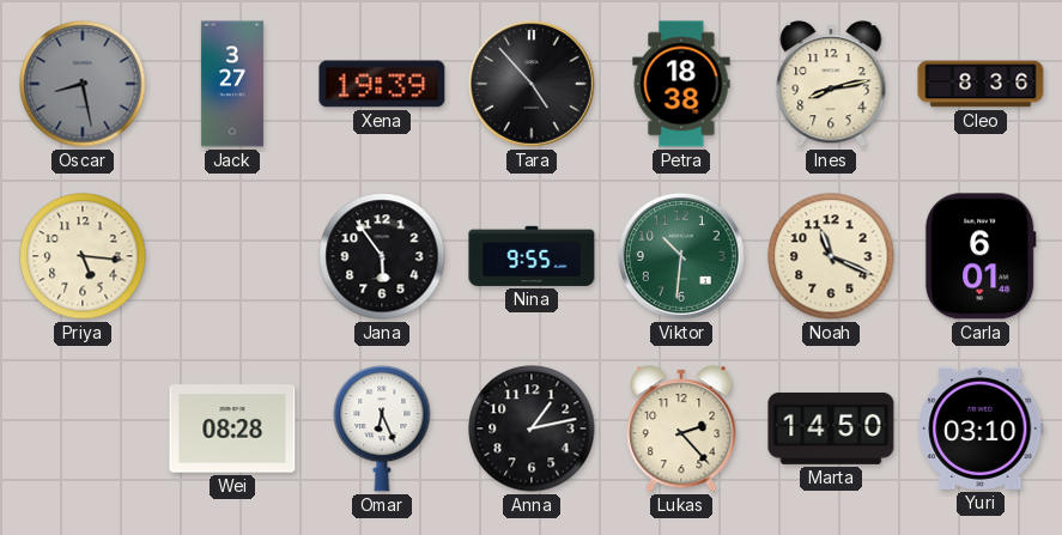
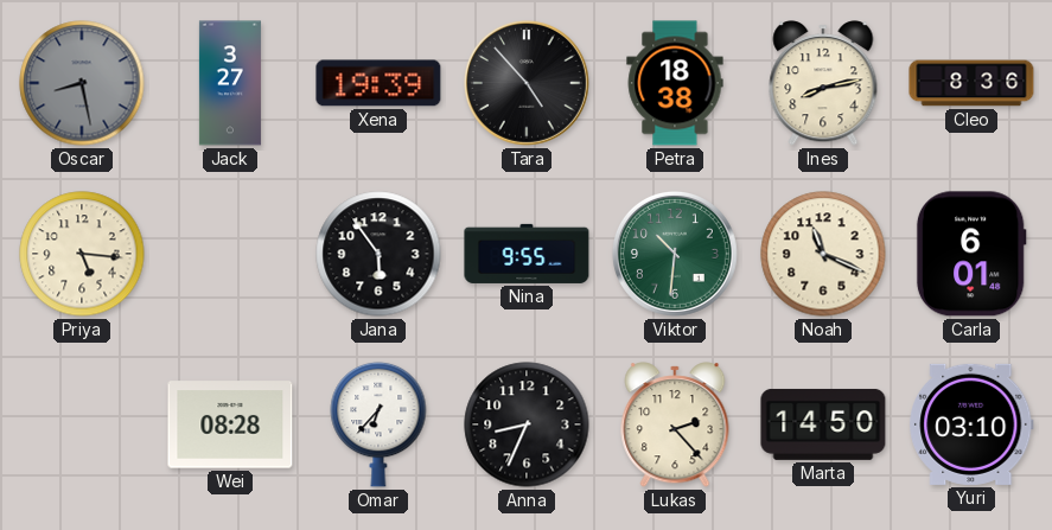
Omar: 6:26 -> 6:37 (378, 424)
Anna: 1:13 -> 8:34 (527, 424)
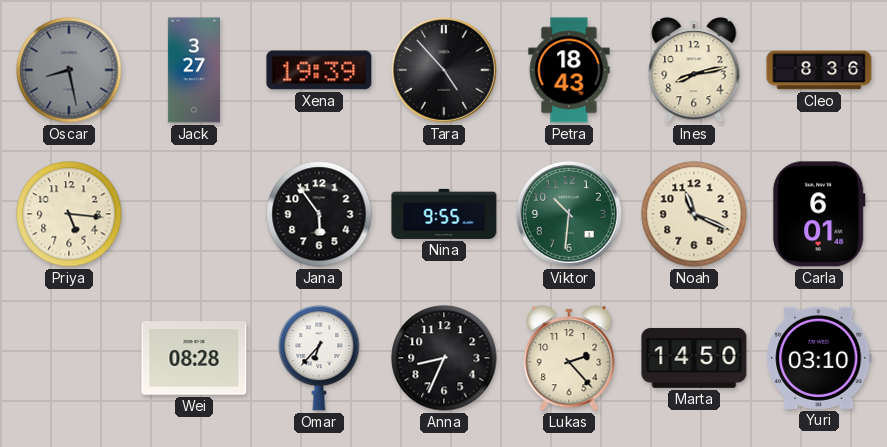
Petra: 18:38 -> 18:43 (569, 70)
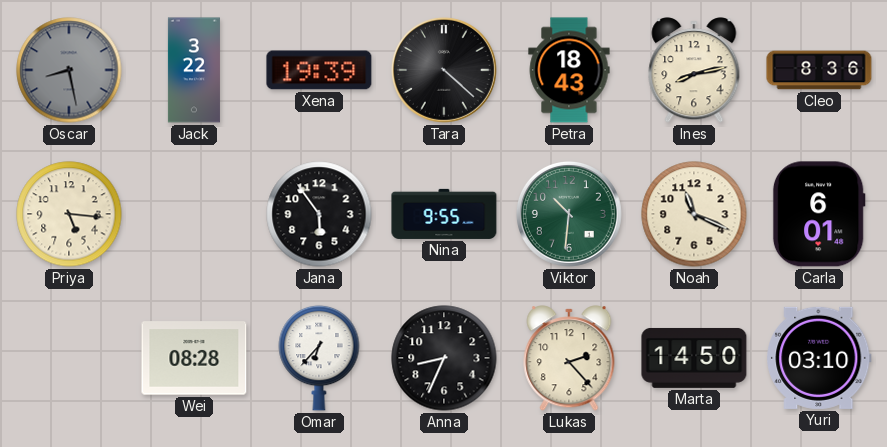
Jack: 3:27 -> 3:22 (194, 70)
Tara: 4:53 -> 4:22 (444, 70)
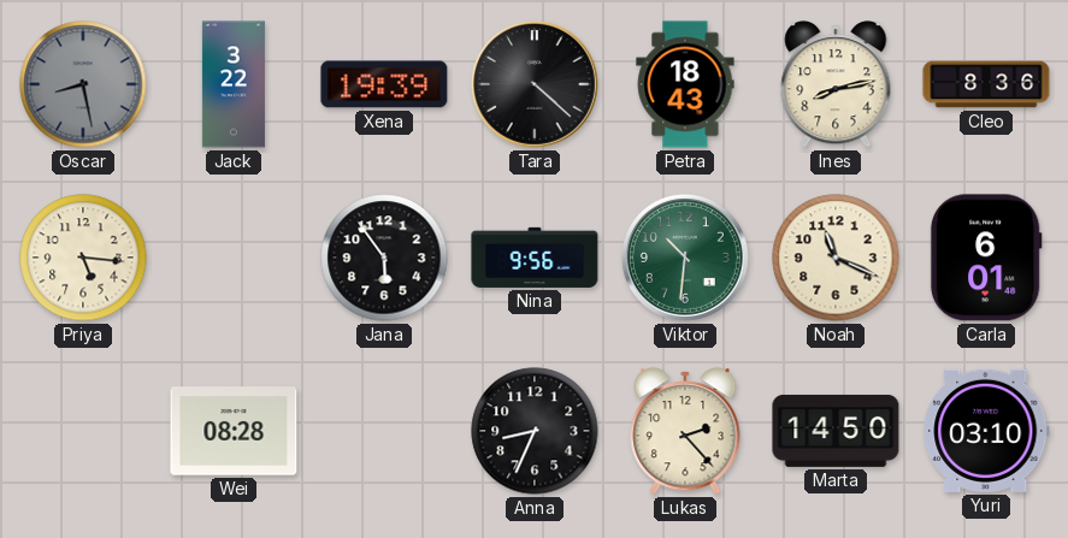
Nina: 9:55 -> 9:56 (535, 258)
Omar: 6:37 -> none (319, 358)
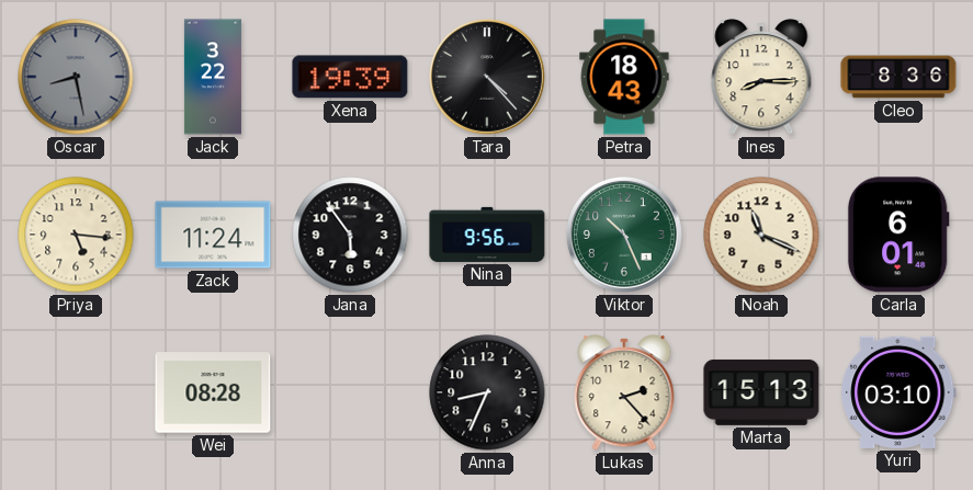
Tara: 4:22 -> 4:23 (487, 77)
Ines: 8:13 -> 8:15 (761, 77)
Zack: none -> 11:24 (213, 235)
Viktor: 10:31 -> 10:26 (624, 235)
Marta: 14:50 -> 15:13 (761, 392)
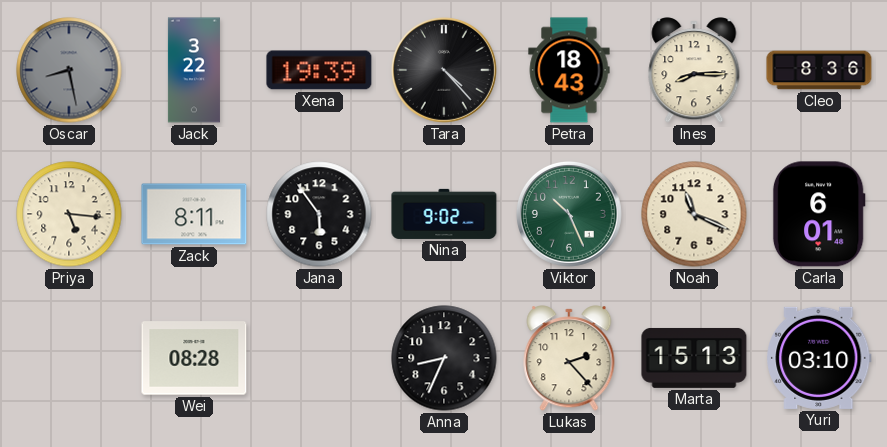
Zack: 11:24 -> 8:11 (194, 214)
Nina: 9:56 -> 9:02 (444, 214)
